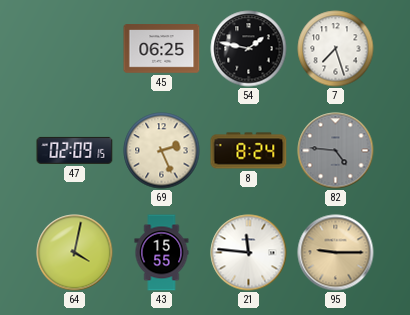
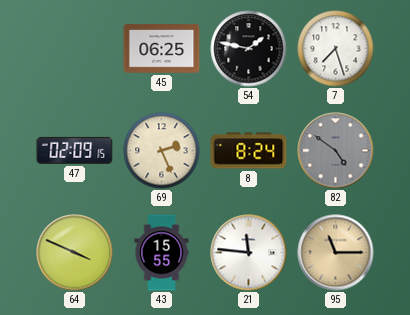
82: 4:46 -> 4:51 (336, 151)
64: 4:02 -> 3:49 (75, 253)
95: 9:15 -> 11:15 (336, 253)
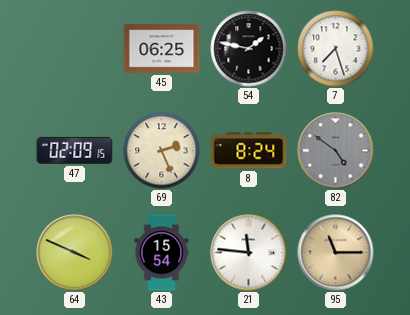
43: 15:55 -> 15:54 (162, 253)
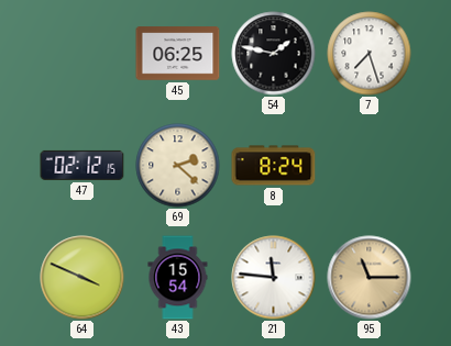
47: 02:09 -> 02:12 (82, 165)
69: 2:26 -> 2:22 (178, 166)
82: 4:51 -> none (336, 151)
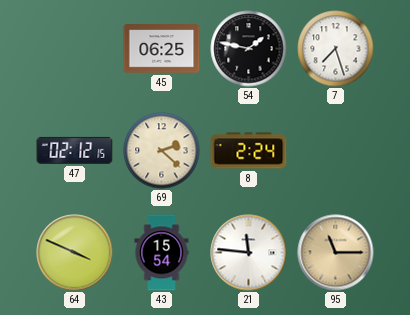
8: 8:24 -> 2:24 (249, 151)
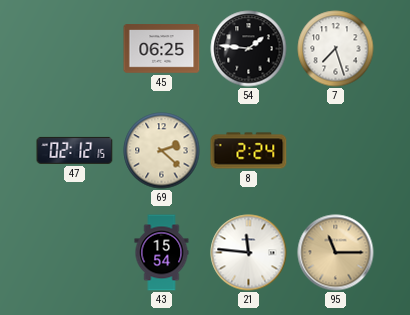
54: 1:47 -> 1:46 (249, 49)
64: 3:49 -> none (75, 253)
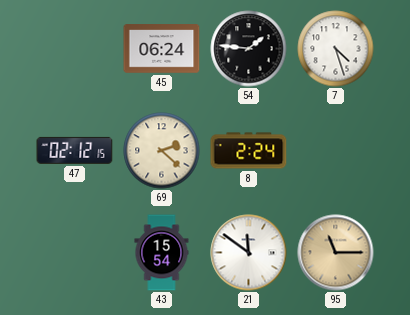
45: 06:25 -> 06:24 (162, 49)
7: 7:27 -> 4:27 (336, 49)
21: 11:46 -> 11:51 (249, 253)
